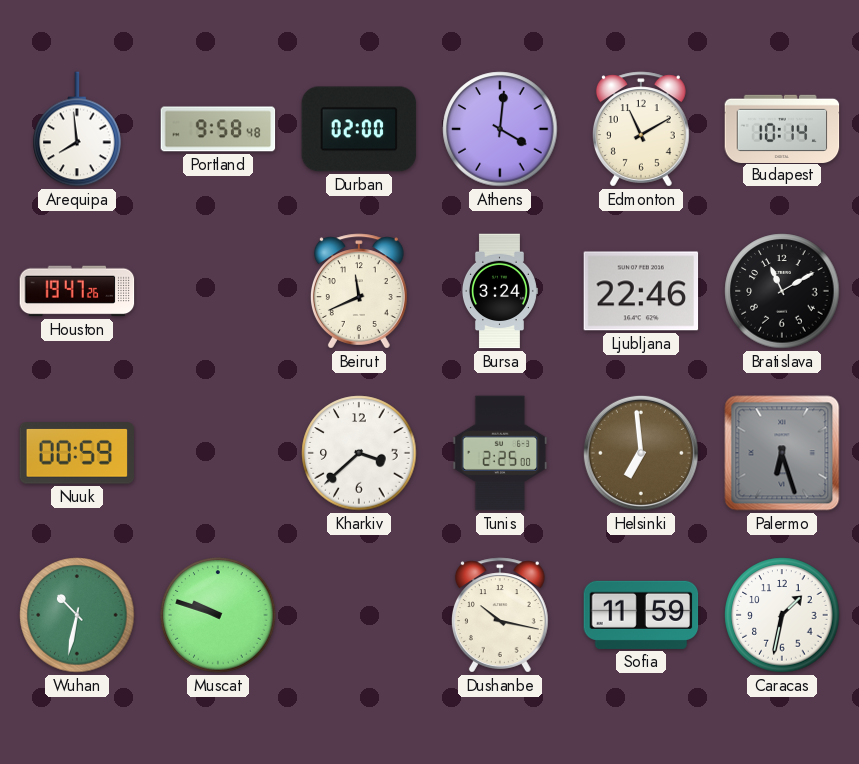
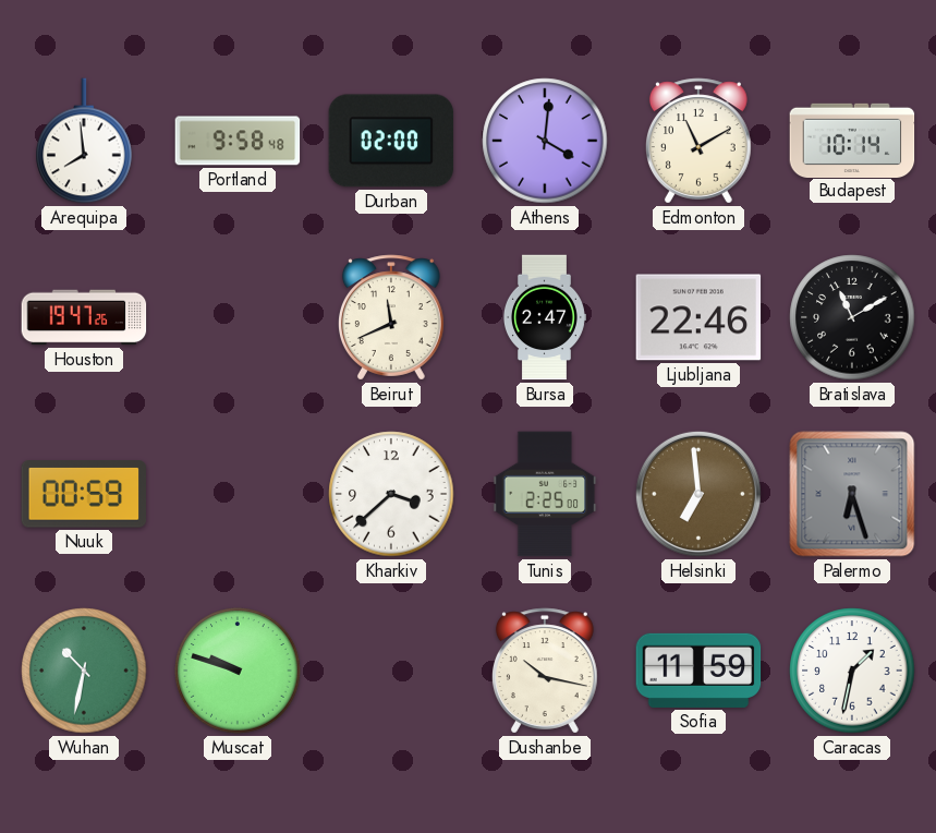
Bursa: 3:24 -> 2:47 (544, 317)
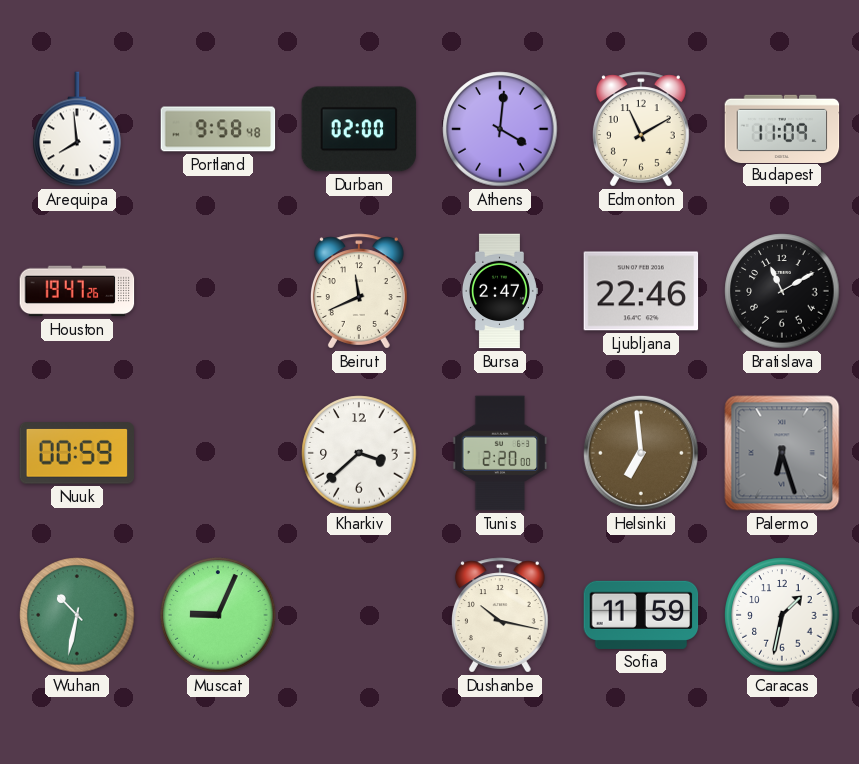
Budapest: 10:14 -> 11:09 (782, 128)
Tunis: 2:25 -> 2:20 (500, 453)
Muscat: 9:48 -> 9:04 (218, 615)
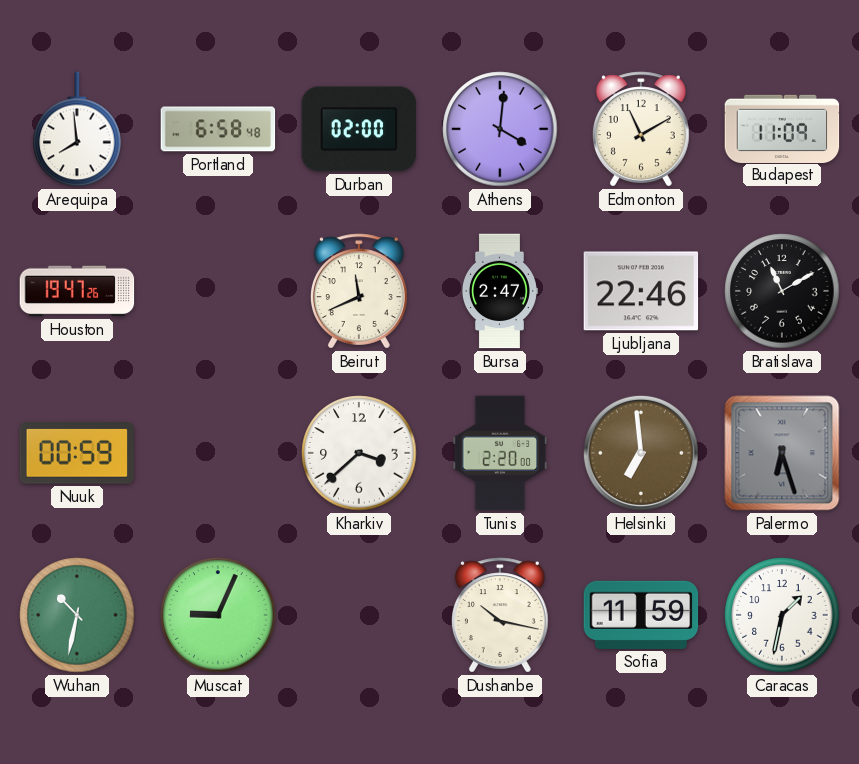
Portland: 9:58 -> 6:58 (218, 129)
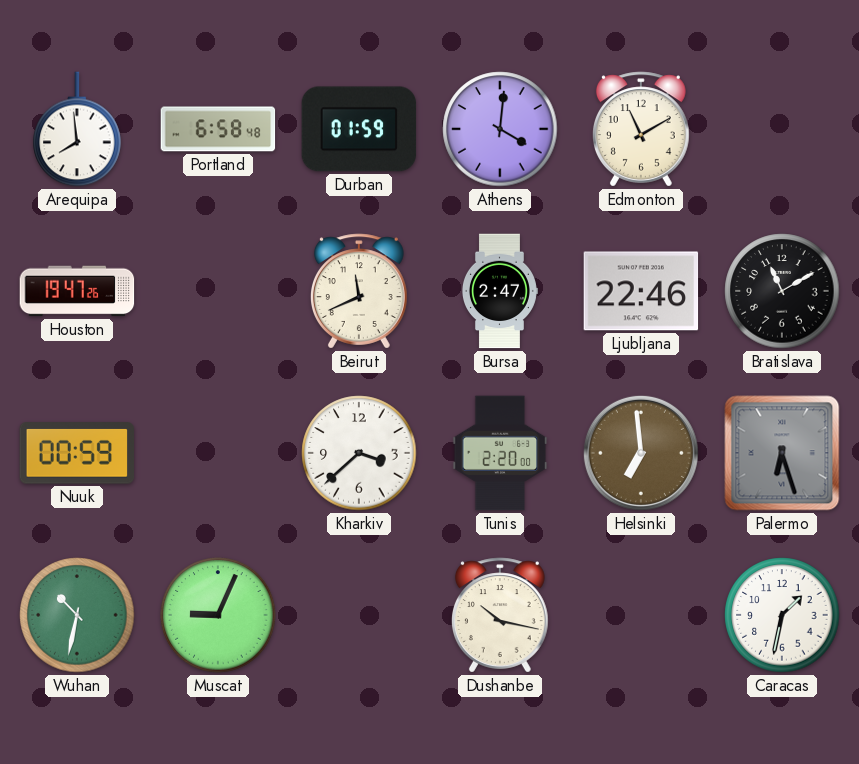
Durban: 02:00 -> 01:59 (359, 129)
Budapest: 11:09 -> none (782, 128)
Sofia: 11:59 -> none (641, 615)
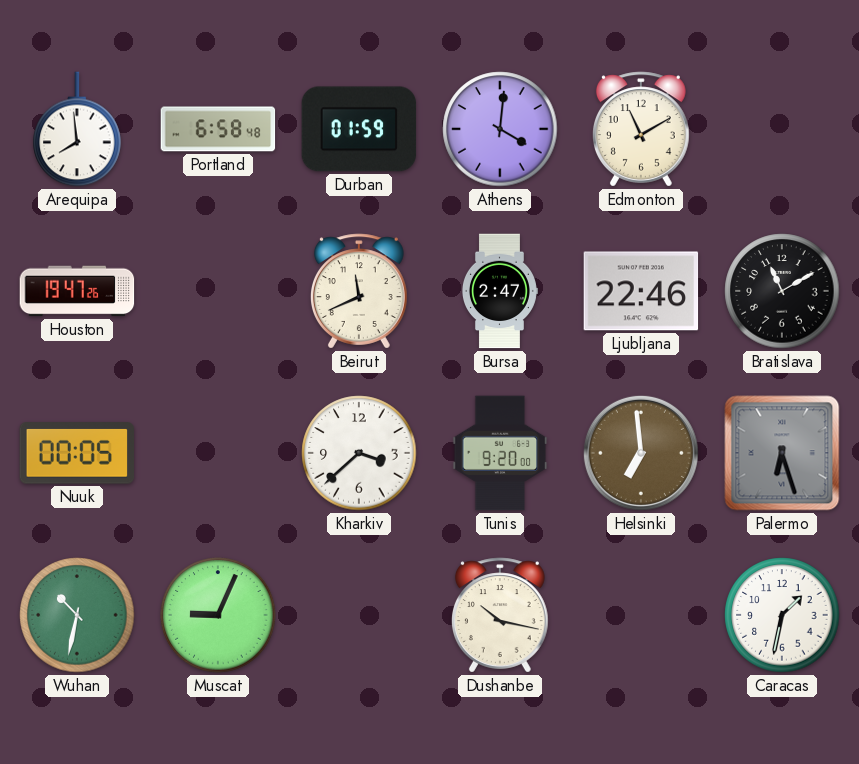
Nuuk: 00:59 -> 00:05 (77, 453)
Tunis: 2:20 -> 9:20 (500, 453)
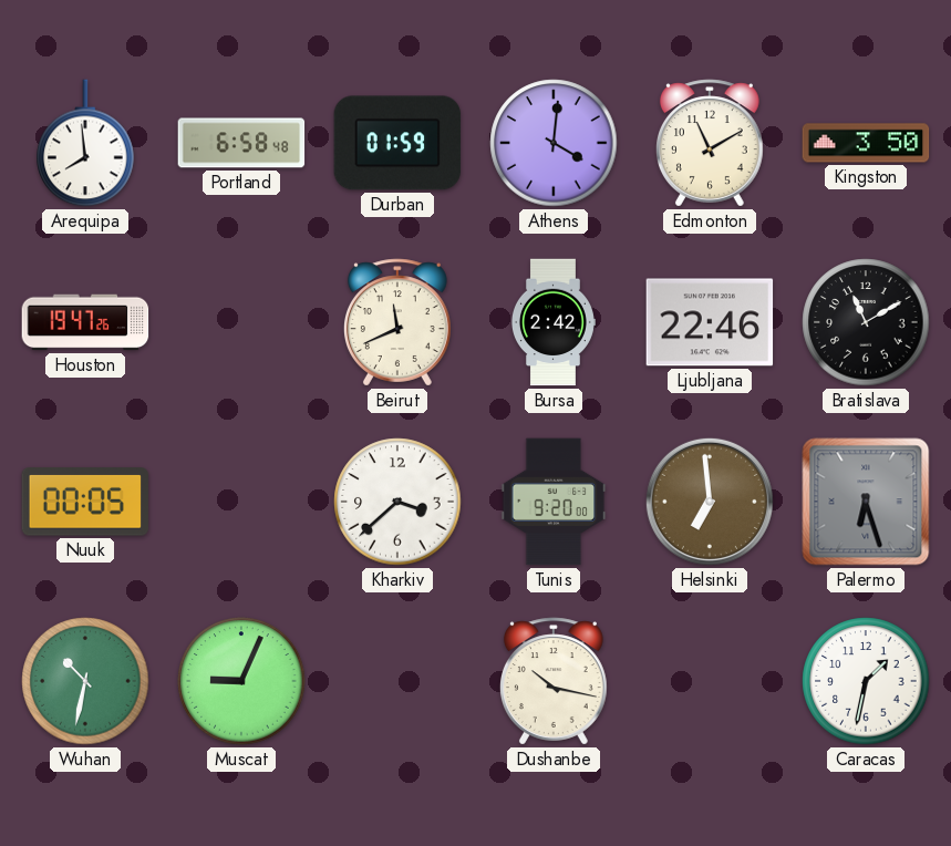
Kingston: none -> 3:50 (866, 143)
Bursa: 2:47 -> 2:42 (552, 322)
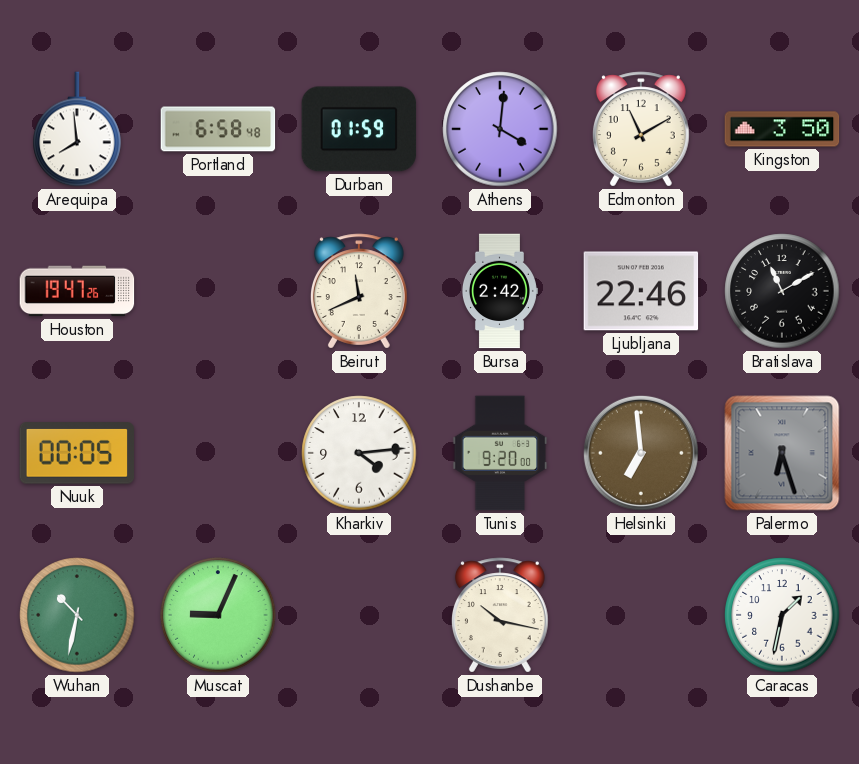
Kharkiv: 3:38 -> 4:14 (359, 453)
